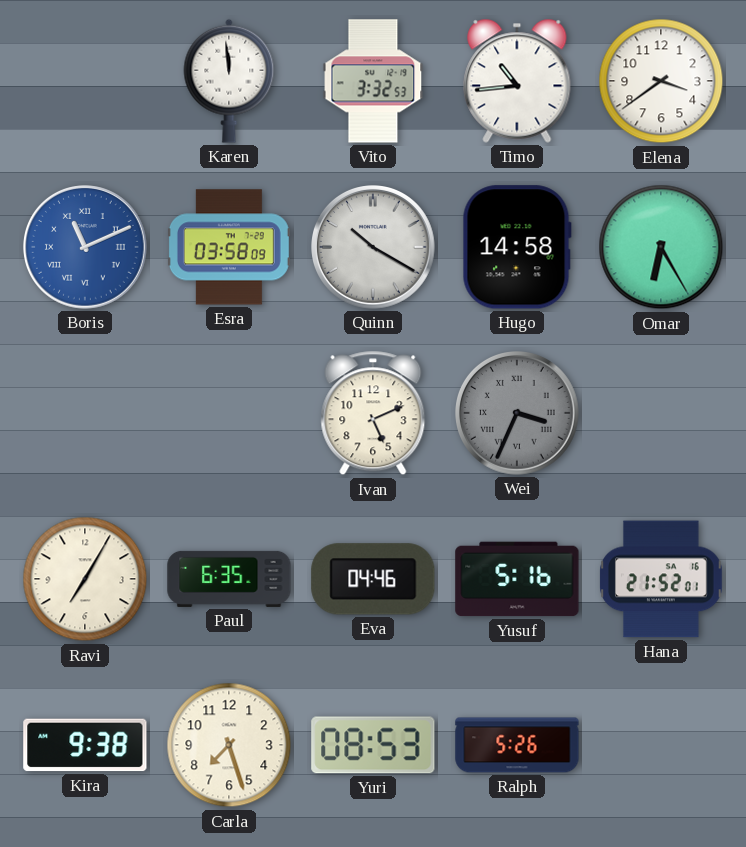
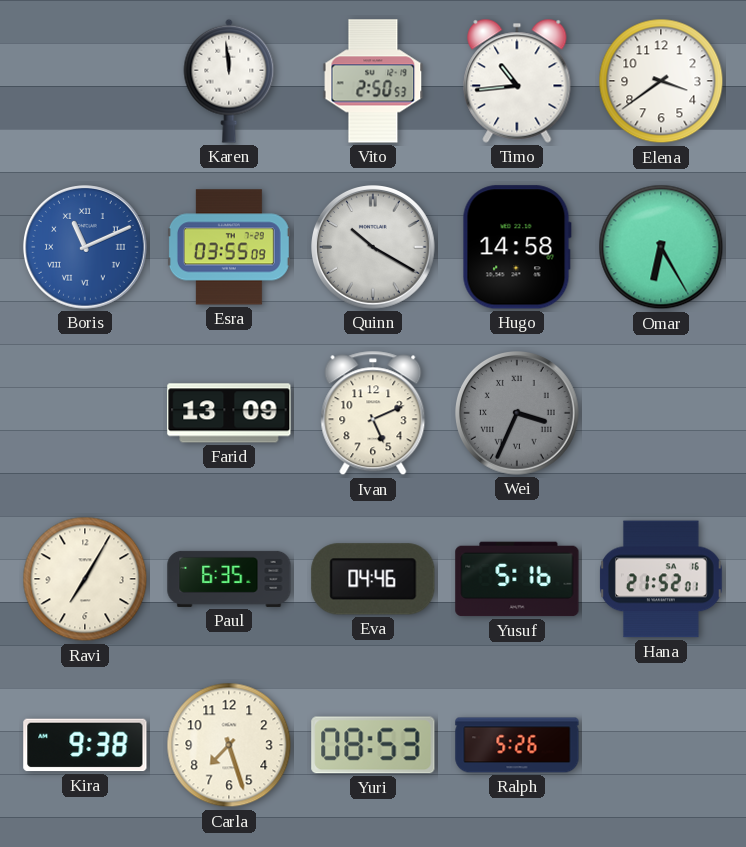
Vito: 3:32 -> 2:50 (373, 81)
Esra: 03:58 -> 03:55 (229, 247)
Farid: none -> 13:09 (229, 413)
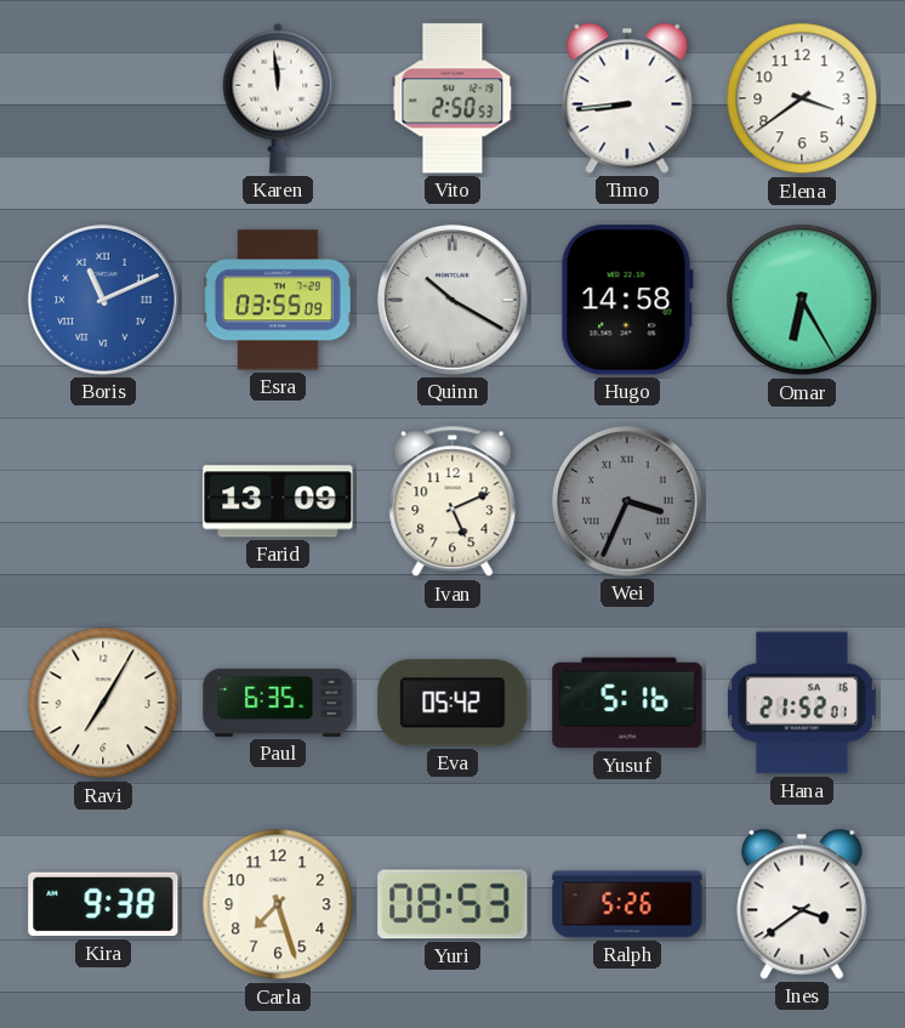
Timo: 10:44 -> 8:44 (627, 98)
Eva: 04:46 -> 05:42 (452, 703)
Ines: none -> 3:39 (802, 904)
